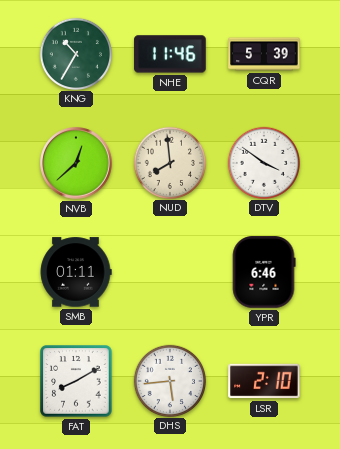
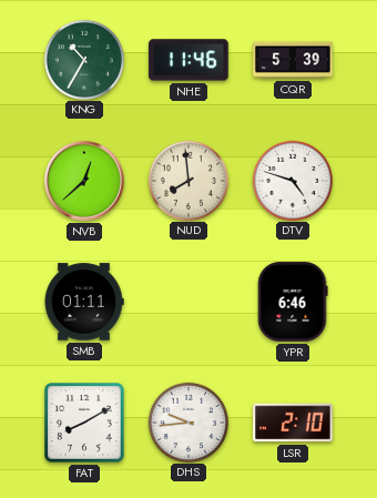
DTV: 3:51 -> 4:48 (292, 180)
DHS: 5:44 -> 9:44 (187, 421)
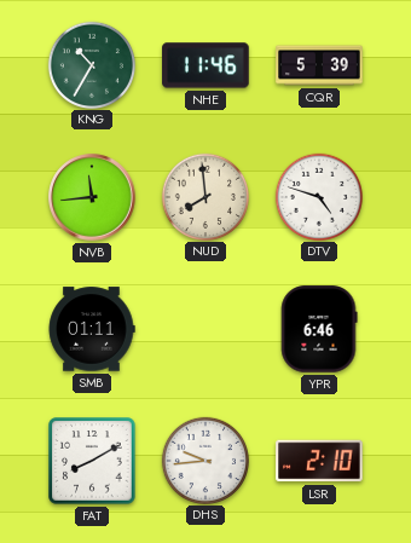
NVB: 12:38 -> 11:44 (92, 197)
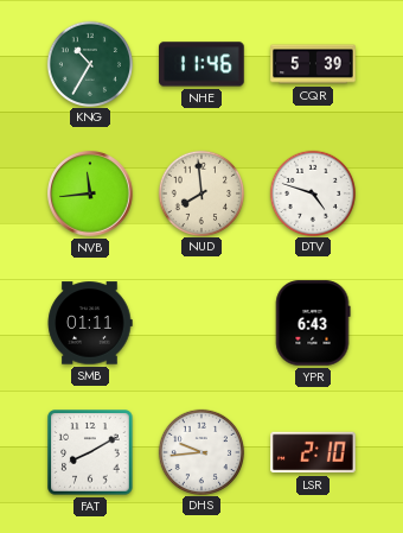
YPR: 6:46 -> 6:43 (313, 323)
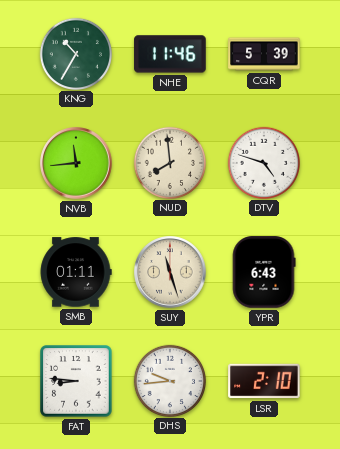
SUY: none -> 11:27 (170, 272)
FAT: 8:10 -> 8:46 (76, 381)
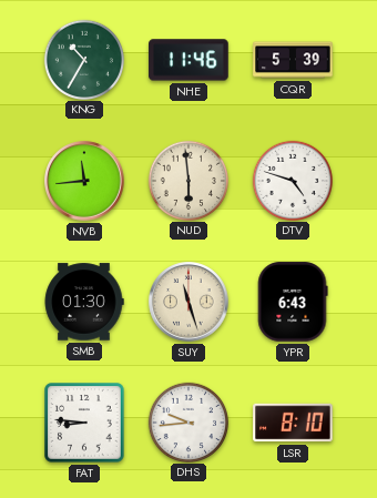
NUD: 7:59 -> 5:59 (187, 180)
SMB: 01:11 -> 01:30 (84, 302)
LSR: 2:10 -> 8:10 (293, 423)
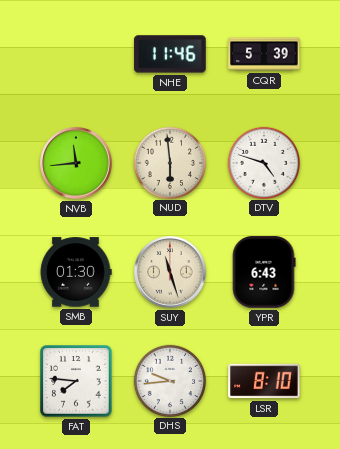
KNG: 10:35 -> none (83, 59)
FAT: 8:46 -> 7:46 (76, 381)
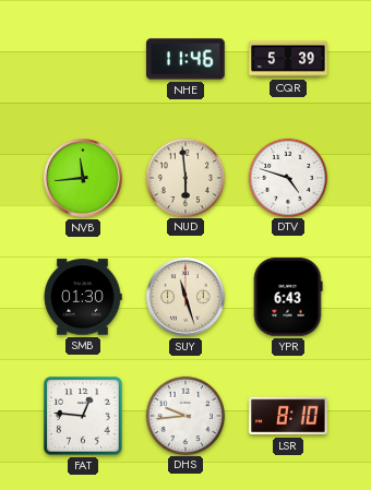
FAT: 7:46 -> 12:46 (83, 416)
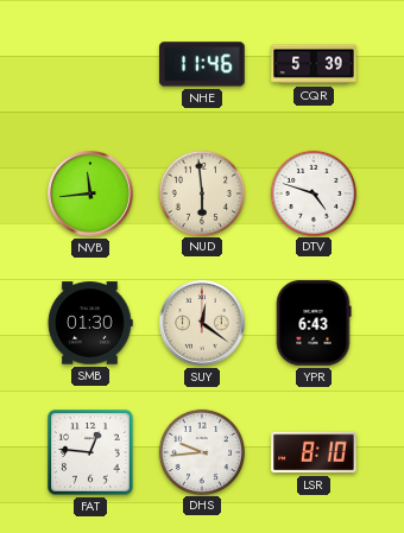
SUY: 11:27 -> 12:21 (202, 323)
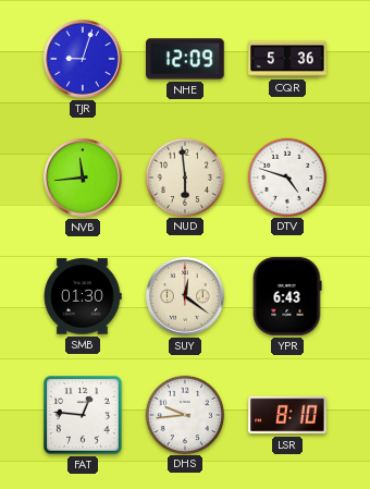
TJR: none -> 9:03 (83, 59)
NHE: 11:46 -> 12:09 (185, 59)
CQR: 5:39 -> 5:36 (287, 59)
